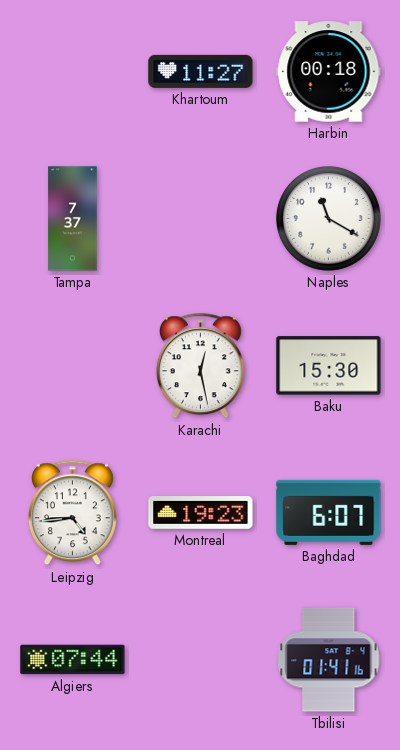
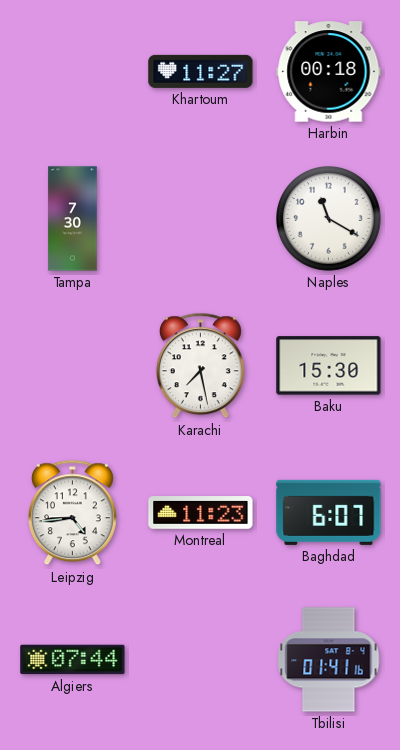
Tampa: 7:37 -> 7:30 (73, 219)
Karachi: 12:28 -> 7:28 (200, 366)
Montreal: 19:23 -> 11:23 (201, 513)
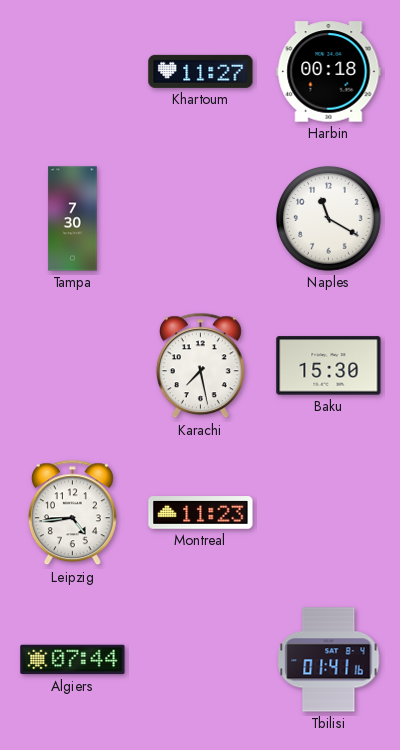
Baghdad: 6:07 -> none (329, 512)
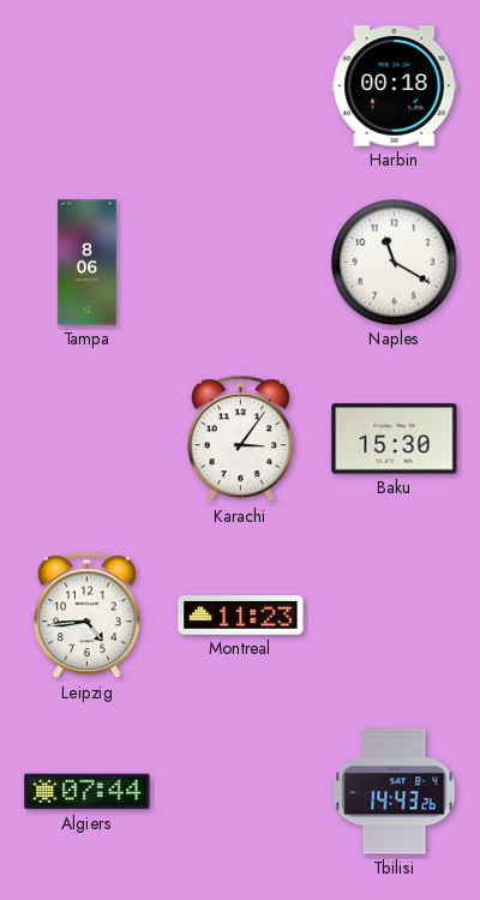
Khartoum: 11:27 -> none (201, 71)
Tampa: 7:30 -> 8:06 (88, 263)
Karachi: 7:28 -> 3:06 (240, 439)
Tbilisi: 01:41 -> 14:43 (395, 792)
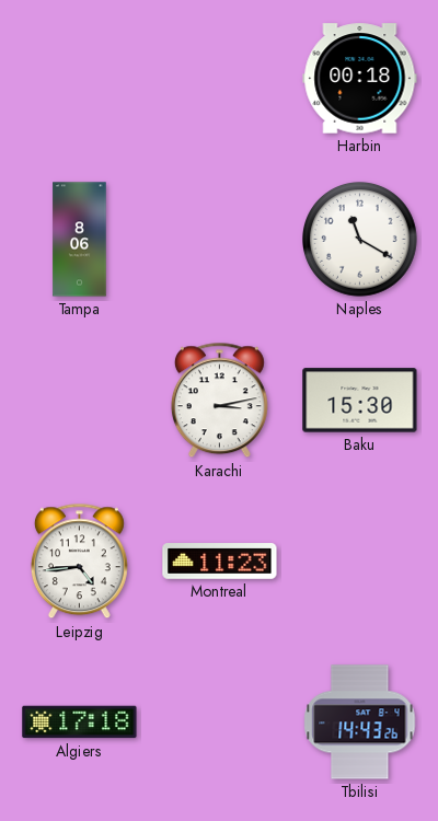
Karachi: 3:06 -> 3:13 (219, 401)
Algiers: 07:44 -> 17:18 (80, 722)
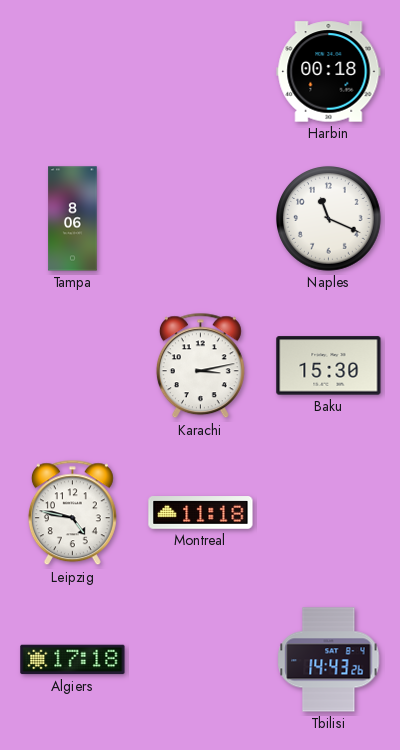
Naples: 11:20 -> 11:19 (329, 219)
Leipzig: 4:44 -> 4:47 (72, 513)
Montreal: 11:23 -> 11:18 (201, 513)
